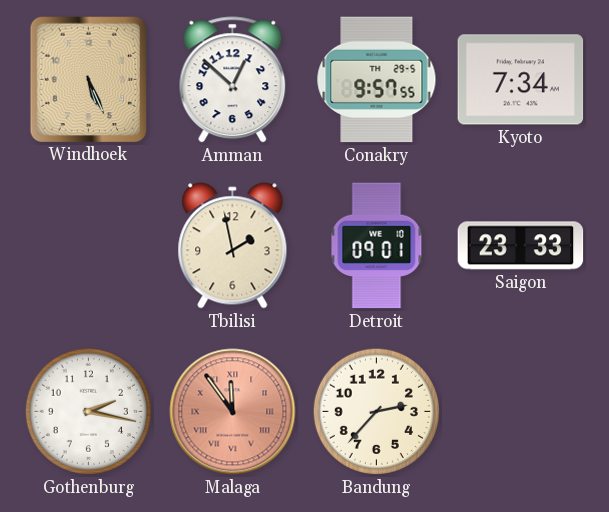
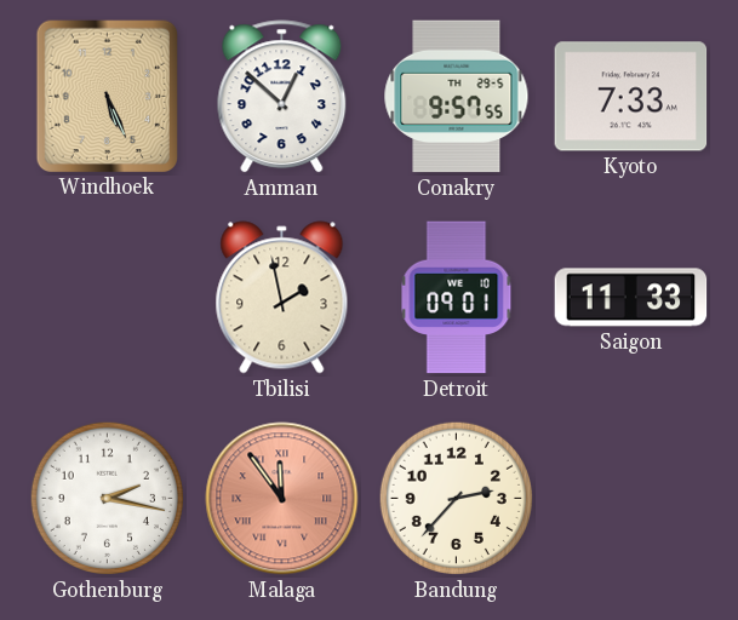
Kyoto: 7:34 -> 7:33 (631, 97)
Saigon: 23:33 -> 11:33 (631, 298)
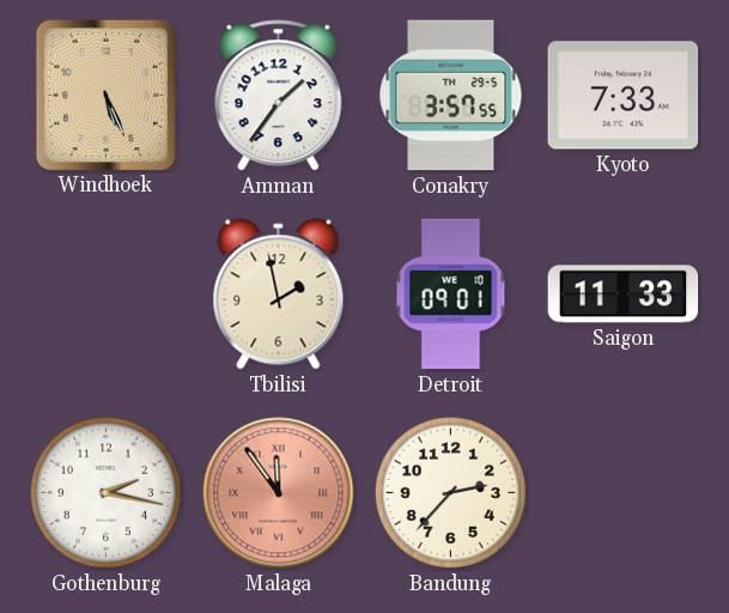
Amman: 12:52 -> 1:36 (279, 96)
Conakry: 9:57 -> 3:57 (451, 96)
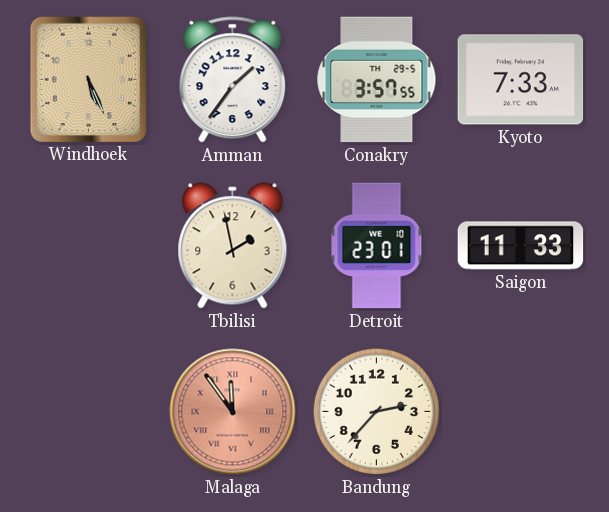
Detroit: 09:01 -> 23:01 (377, 246)
Gothenburg: 2:17 -> none (105, 492)
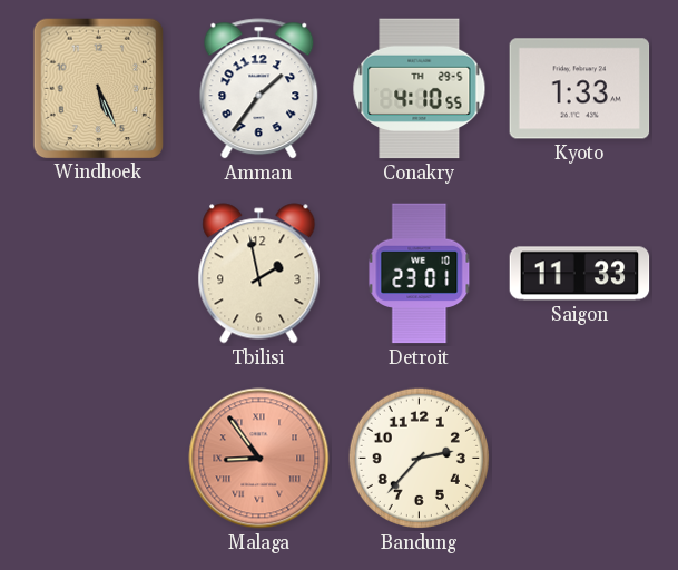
Conakry: 3:57 -> 4:10 (420, 89)
Kyoto: 7:33 -> 1:33 (580, 89)
Malaga: 11:54 -> 8:54 (259, 459)
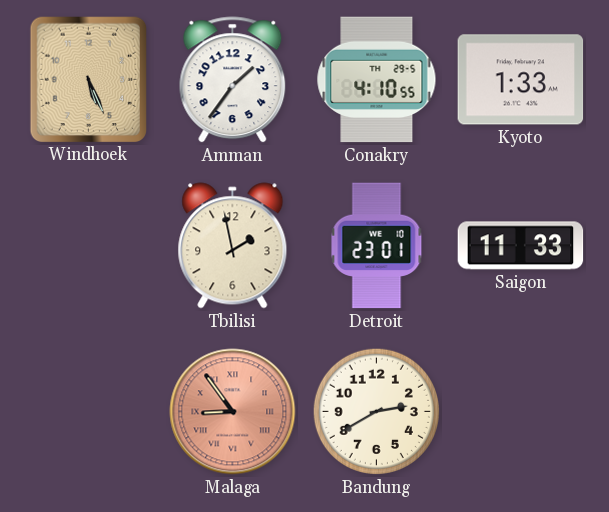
Bandung: 2:37 -> 2:40 (376, 411)
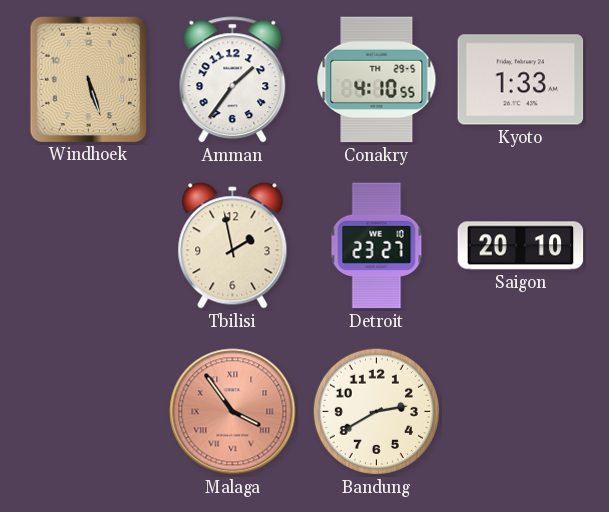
Windhoek: 5:26 -> 5:27 (88, 79)
Detroit: 23:01 -> 23:27 (377, 246)
Saigon: 11:33 -> 20:10 (521, 246)
Malaga: 8:54 -> 3:54 (233, 412)
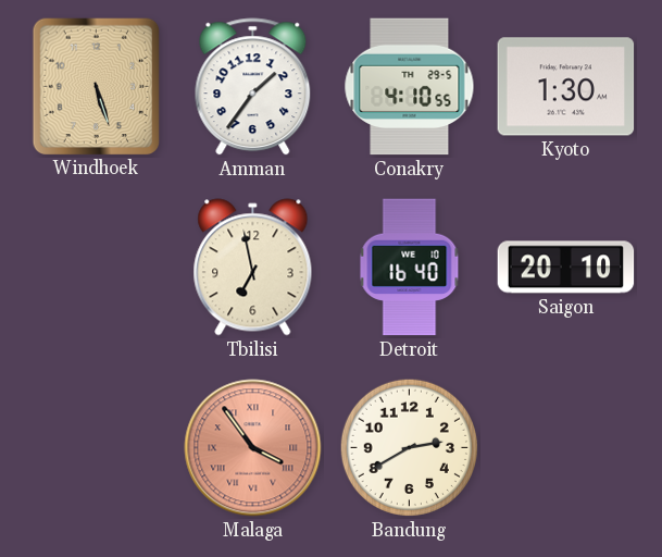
Kyoto: 1:33 -> 1:30 (566, 87)
Tbilisi: 1:58 -> 6:58 (253, 268)
Detroit: 23:27 -> 16:40 (410, 268)
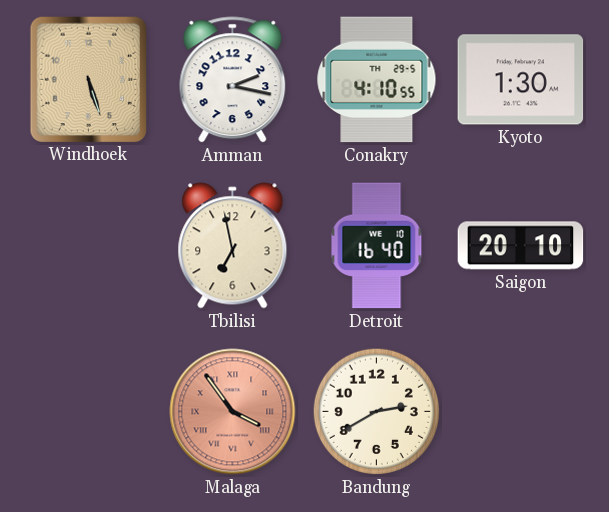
Amman: 1:36 -> 2:17 (233, 80)
